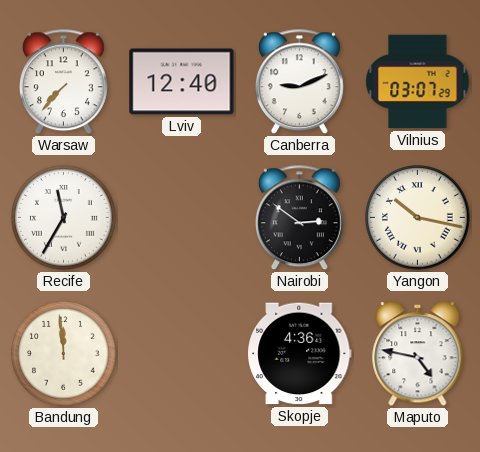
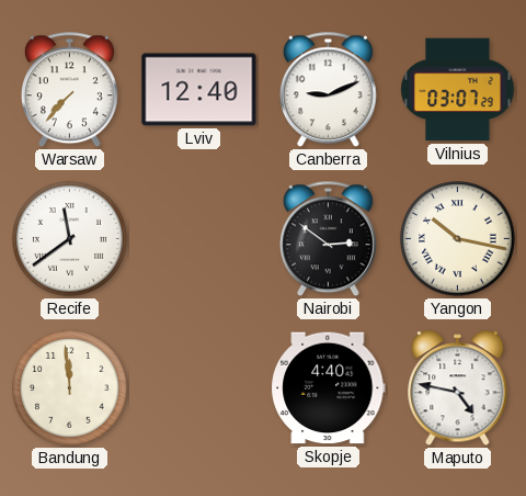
Recife: 11:35 -> 11:39 (70, 239)
Skopje: 4:36 -> 4:40 (329, 388)
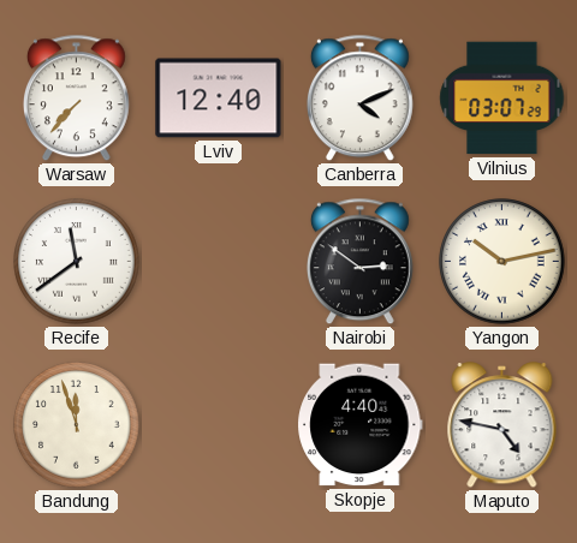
Canberra: 9:11 -> 4:11 (359, 99)
Yangon: 10:17 -> 10:13 (502, 262)
Bandung: 11:59 -> 11:57 (77, 425)
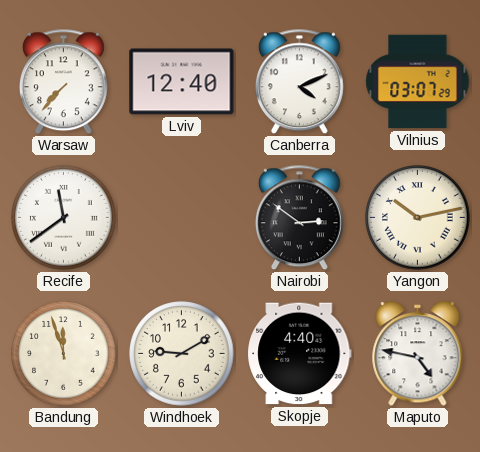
Windhoek: none -> 9:10 (182, 354)
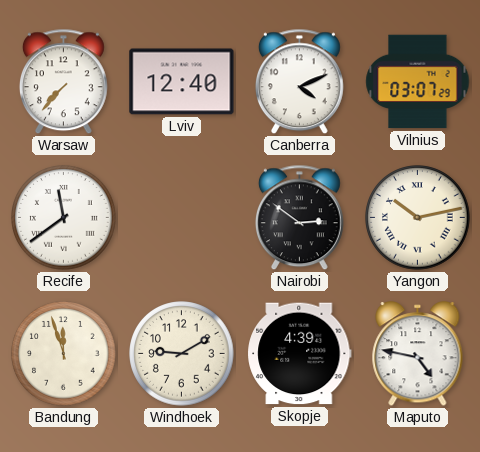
Skopje: 4:40 -> 4:39 (300, 354)
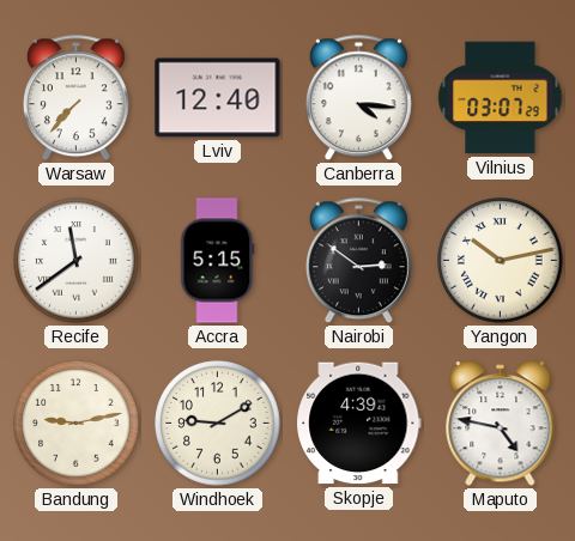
Canberra: 4:11 -> 4:16 (358, 98)
Accra: none -> 5:15 (217, 261)
Bandung: 11:57 -> 9:13 (77, 424)
